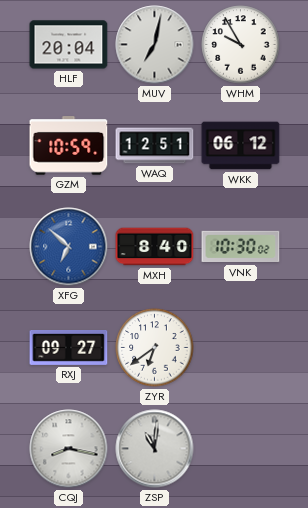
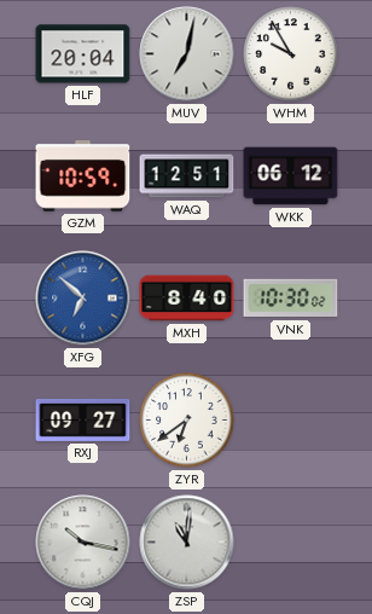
CQJ: 8:17 -> 10:17 (83, 543)
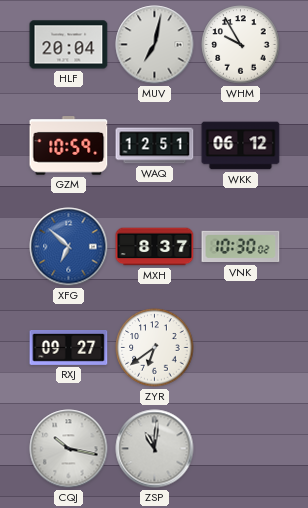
MXH: 8:40 -> 8:37 (155, 247)
